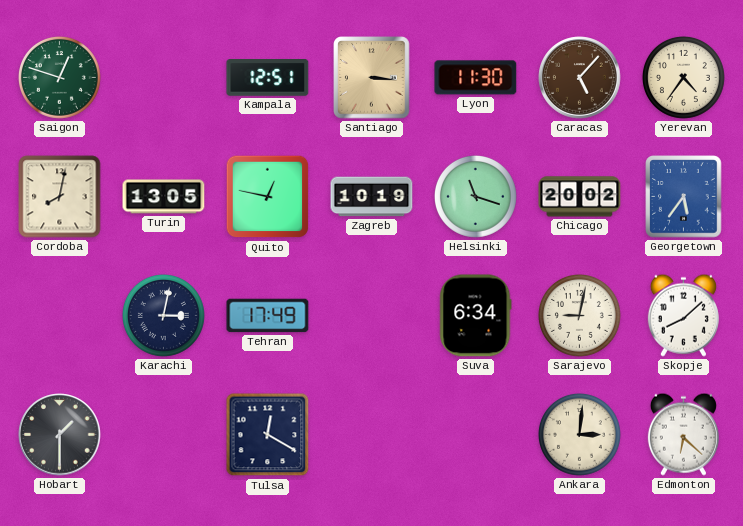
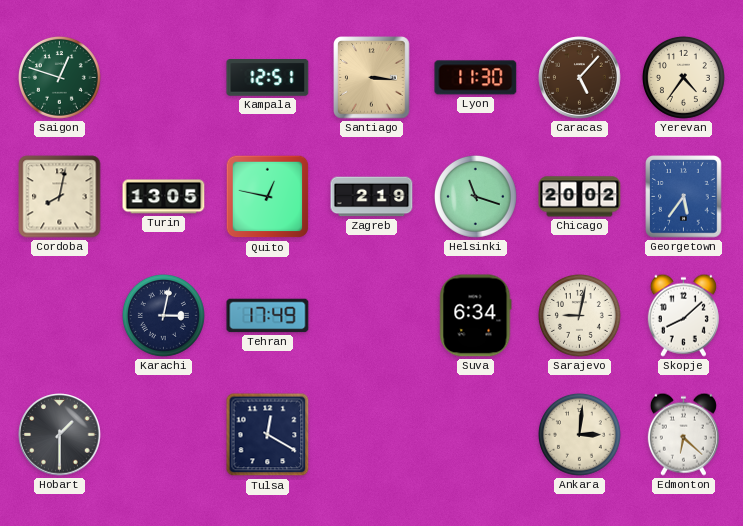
Zagreb: 10:19 -> 2:19 (372, 197)
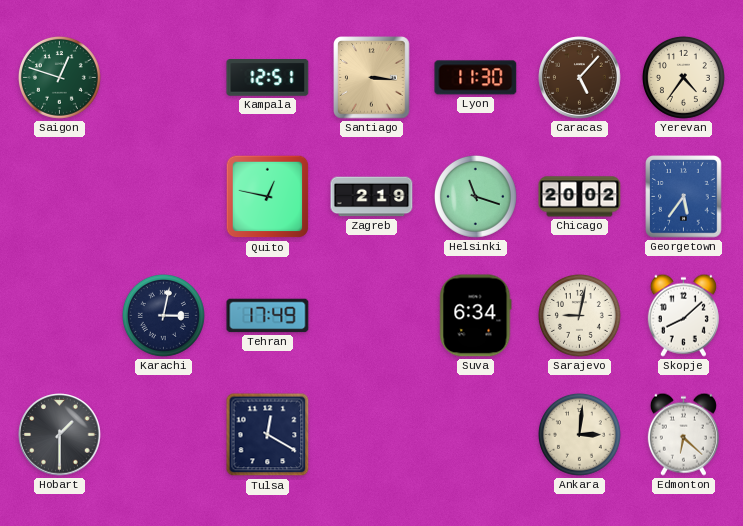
Cordoba: 8:02 -> none (60, 197)
Turin: 13:05 -> none (164, 197)
